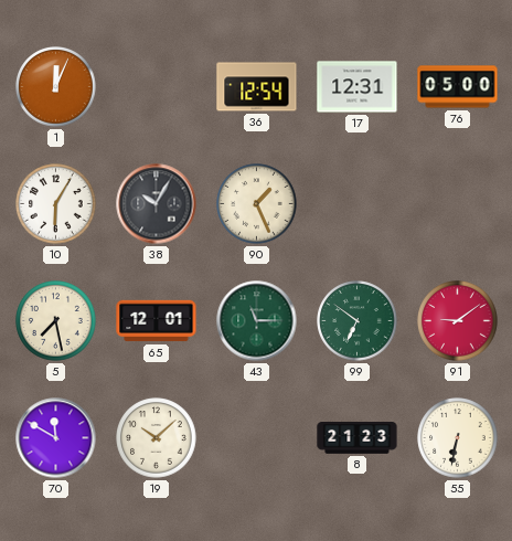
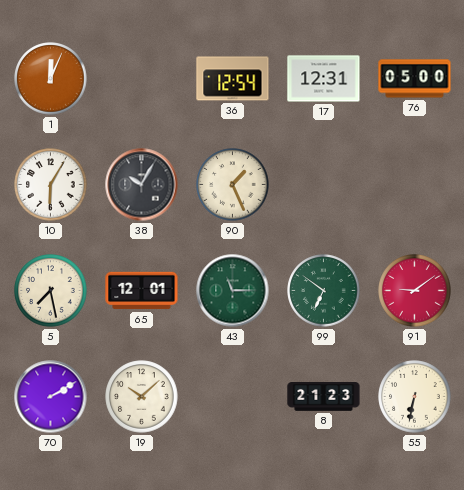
70: 11:50 -> 2:10 (51, 397)
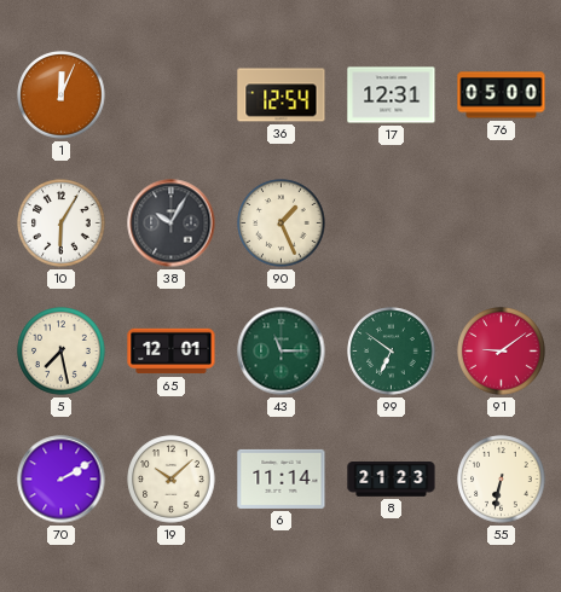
6: none -> 11:14 (282, 478)
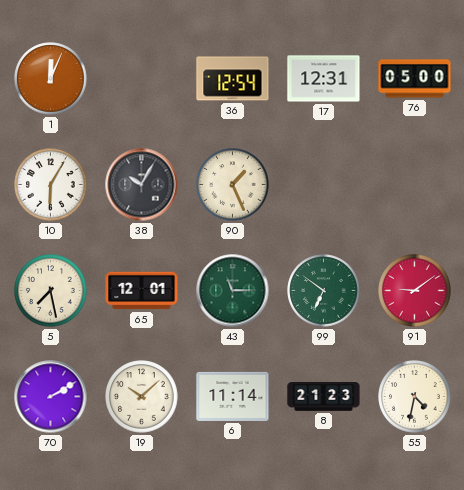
55: 6:32 -> 4:32 (415, 397)
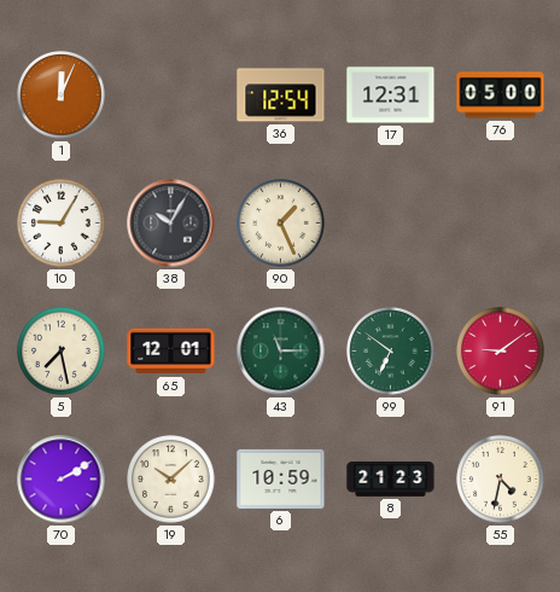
10: 6:05 -> 9:05 (62, 224)
6: 11:14 -> 10:59 (281, 478)
